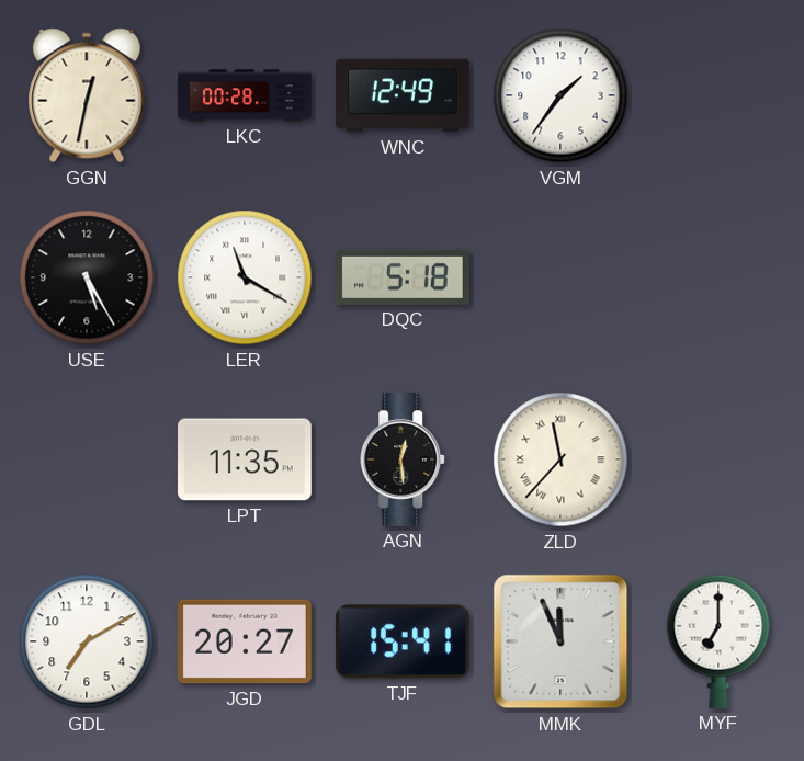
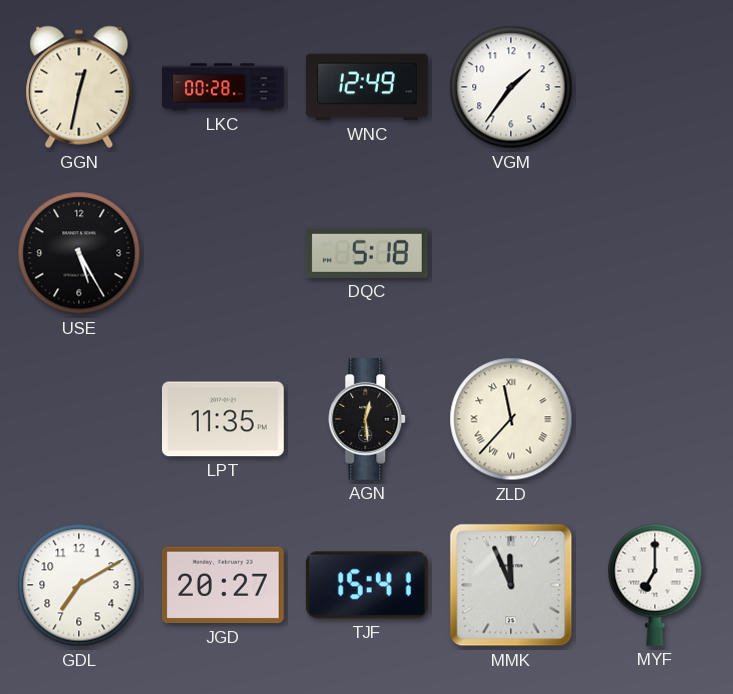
LER: 11:20 -> none (245, 277)
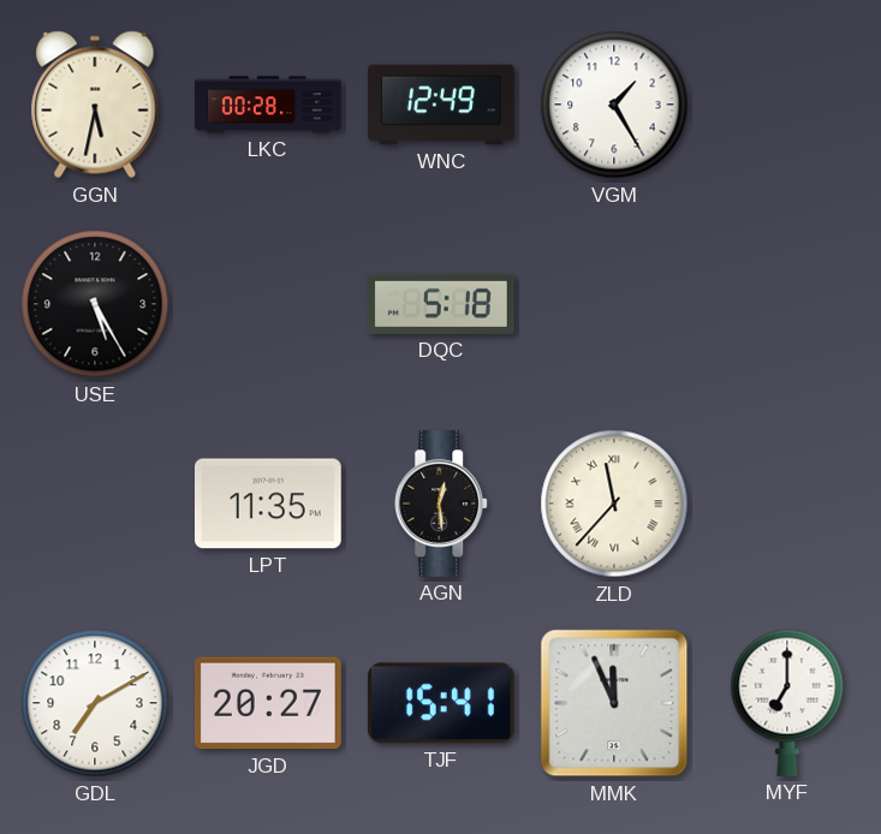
GGN: 12:32 -> 5:32 (95, 105)
VGM: 1:36 -> 1:25 (614, 105)
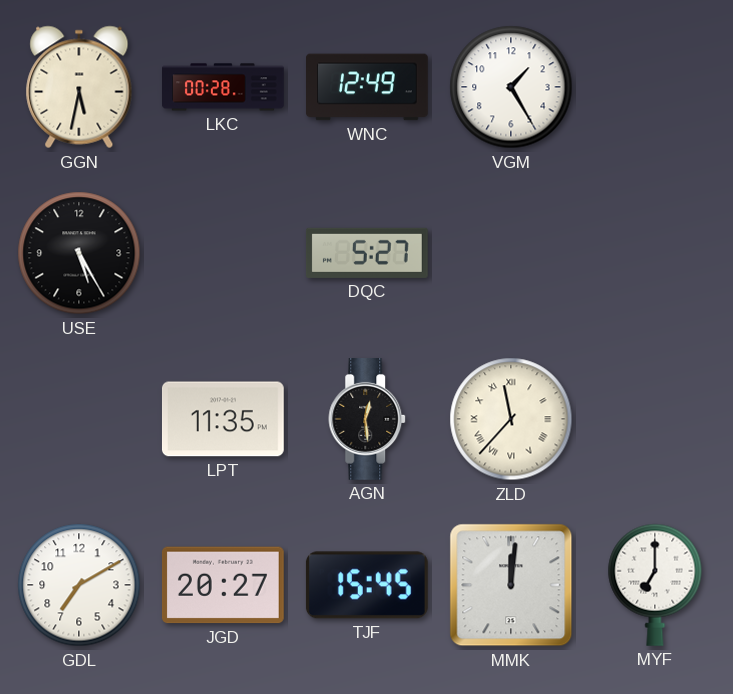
DQC: 5:18 -> 5:27 (367, 253)
TJF: 15:41 -> 15:45 (367, 585)
MMK: 11:56 -> 12:01 (511, 585)
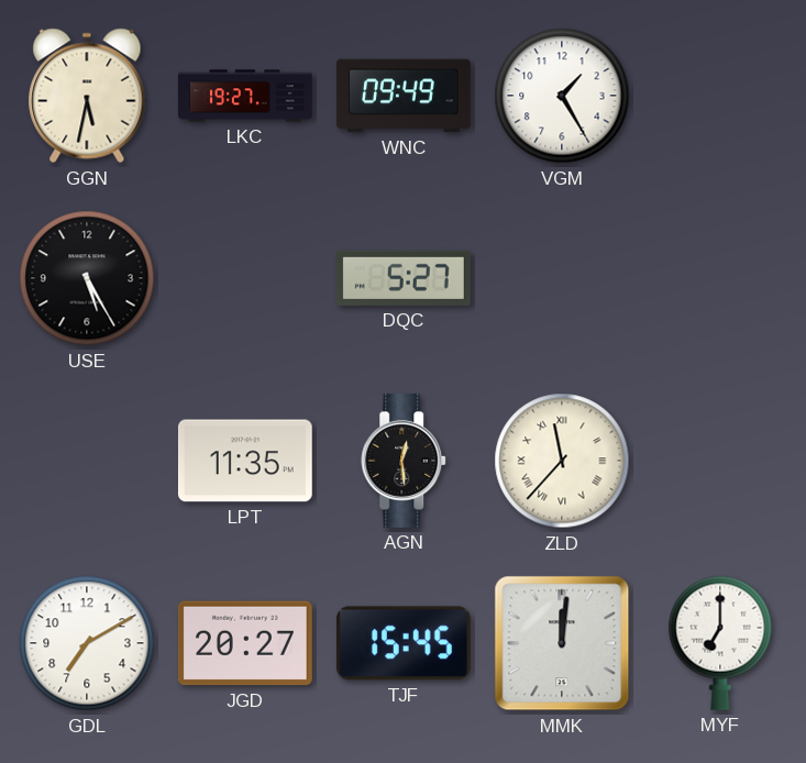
LKC: 00:28 -> 19:27 (245, 96)
WNC: 12:49 -> 09:49 (405, 96)
